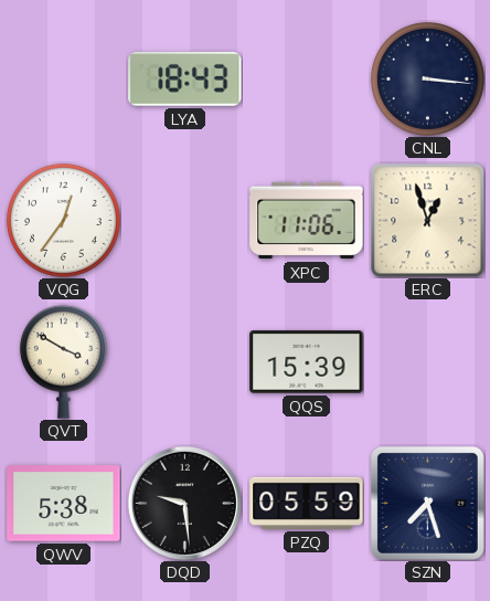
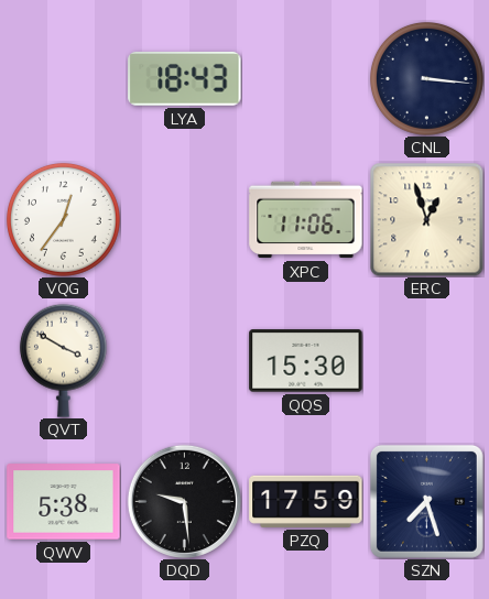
QQS: 15:39 -> 15:30 (306, 361)
PZQ: 05:59 -> 17:59 (306, 501)
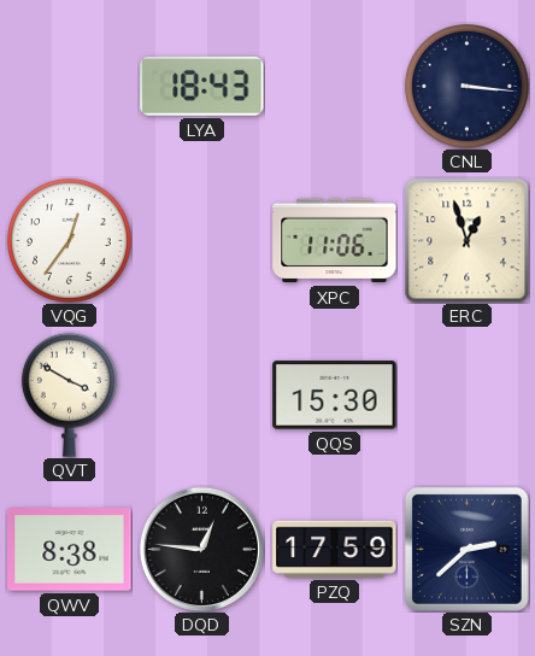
QWV: 5:38 -> 8:38 (70, 550)
DQD: 9:29 -> 12:46 (201, 549)
SZN: 7:27 -> 2:38 (466, 549)
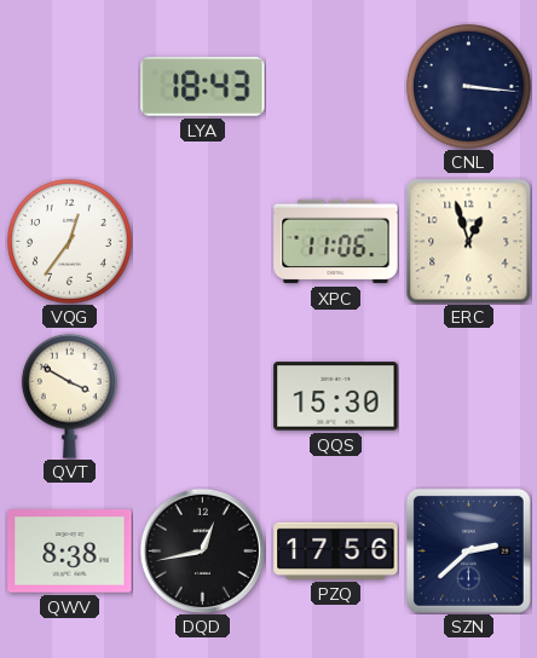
DQD: 12:46 -> 12:43 (202, 550)
PZQ: 17:59 -> 17:56 (336, 550)
